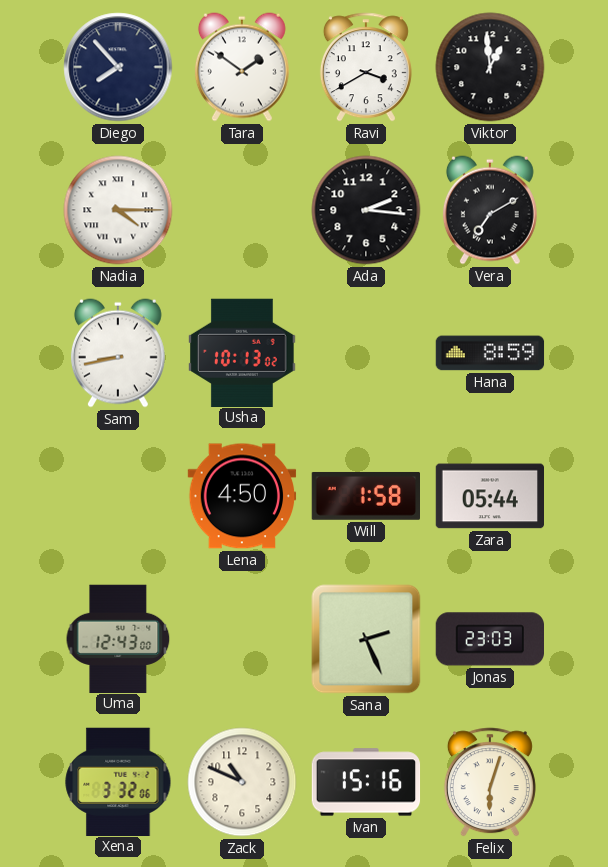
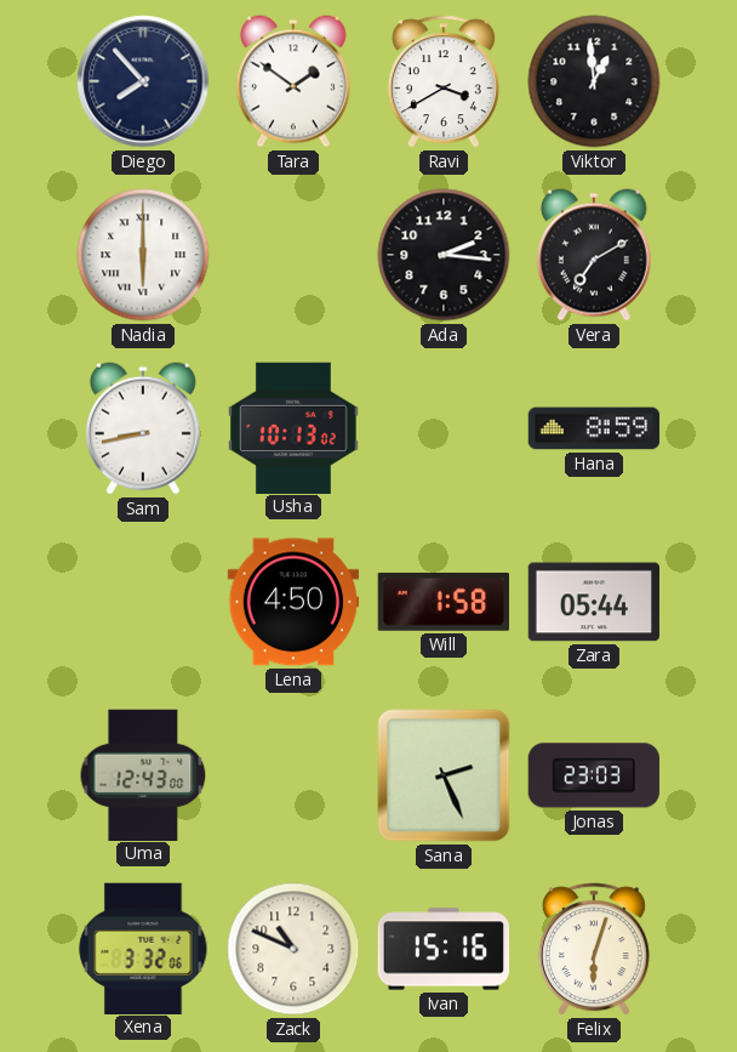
Nadia: 4:15 -> 6:00 (143, 255)
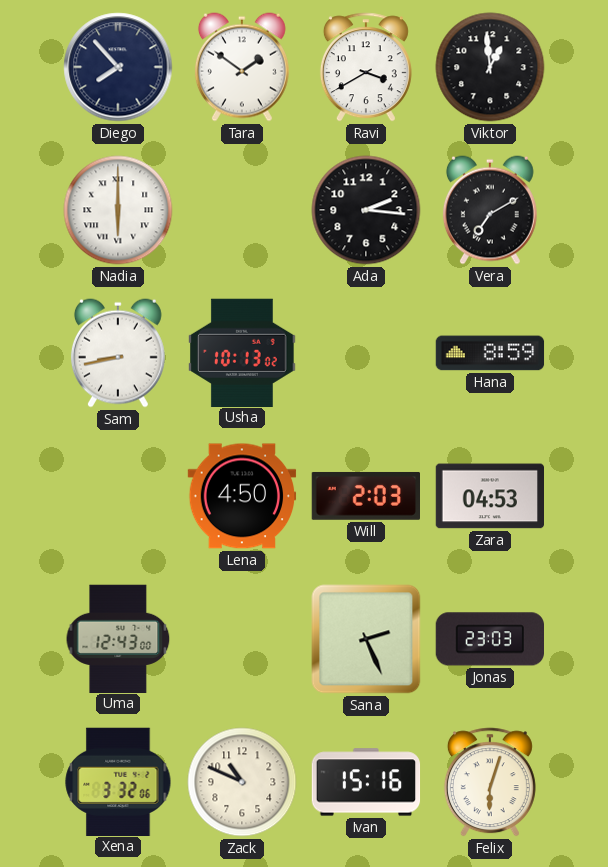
Will: 1:58 -> 2:03 (365, 496)
Zara: 05:44 -> 04:53 (490, 496)
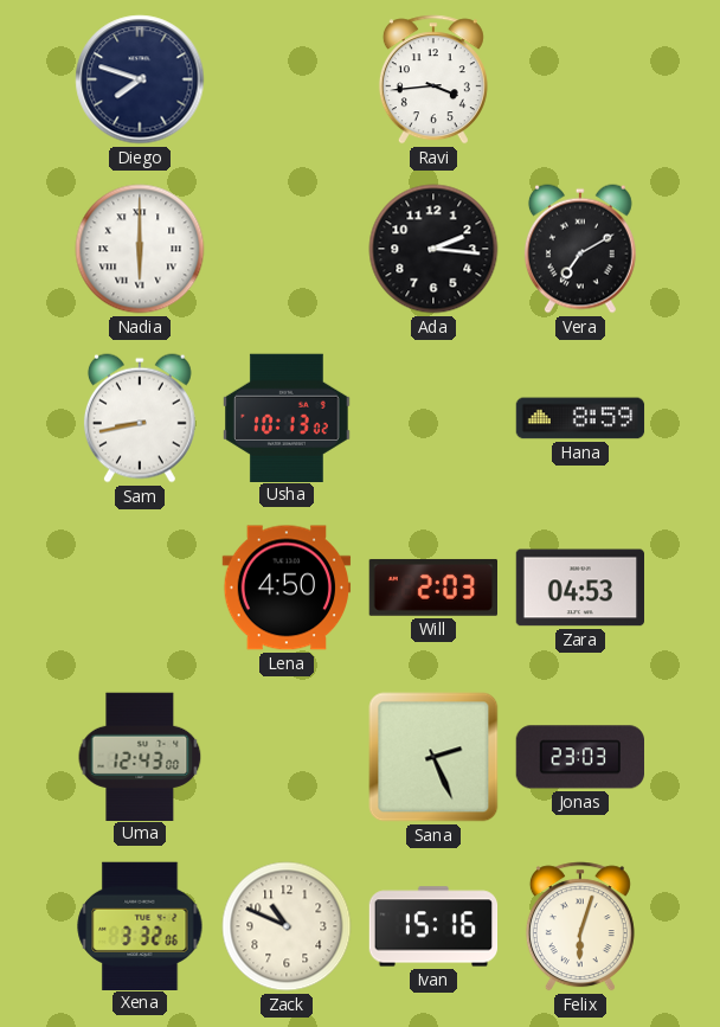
Diego: 7:53 -> 7:48 (140, 79)
Tara: 1:51 -> none (242, 67)
Ravi: 3:40 -> 3:44 (433, 79)
Viktor: 12:59 -> none (490, 67)
